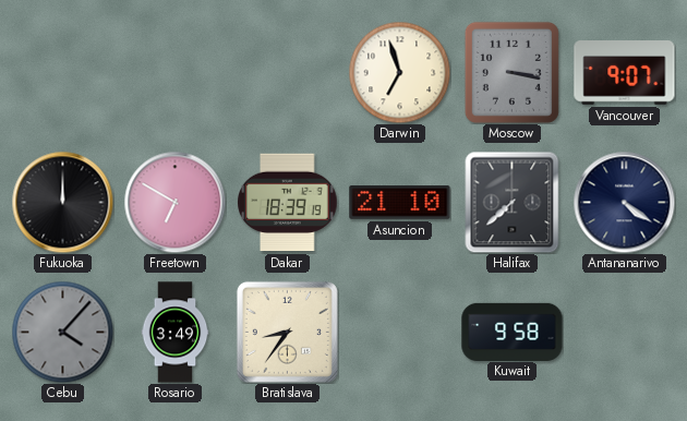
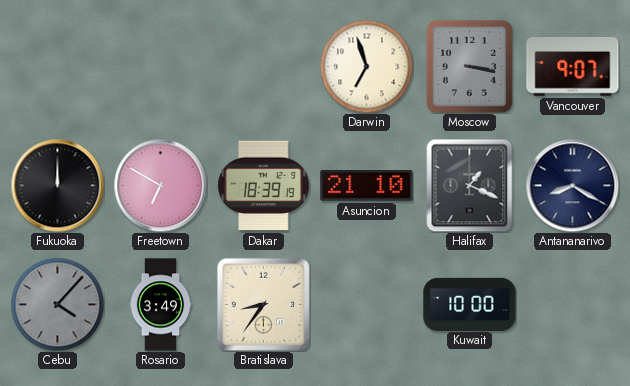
Halifax: 7:38 -> 1:19 (470, 185)
Antananarivo: 4:21 -> 8:20 (572, 185)
Kuwait: 9:58 -> 10:00 (470, 304)
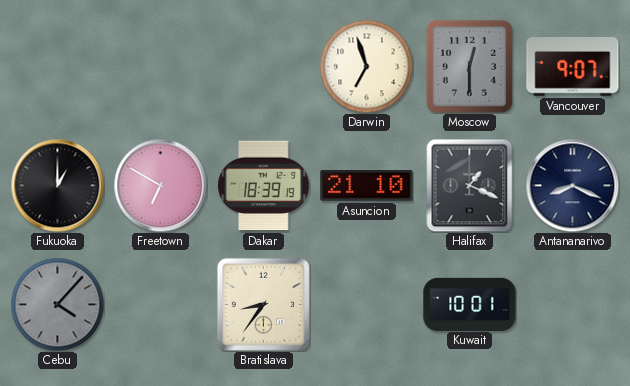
Moscow: 3:17 -> 12:30 (469, 66)
Fukuoka: 12:00 -> 1:00 (57, 185)
Antananarivo: 8:20 -> 8:19 (572, 185)
Rosario: 3:49 -> none (161, 305)
Kuwait: 10:00 -> 10:01 (470, 304)
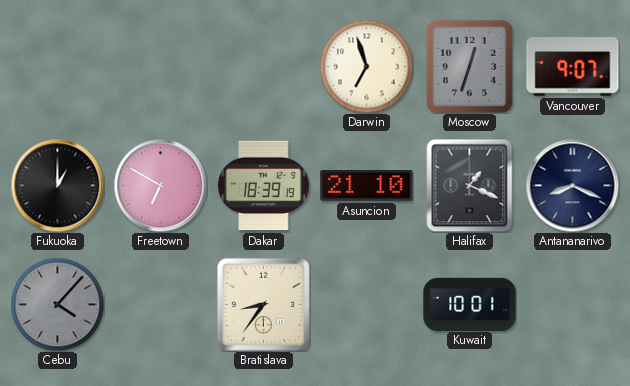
Moscow: 12:30 -> 12:33 (469, 66)
